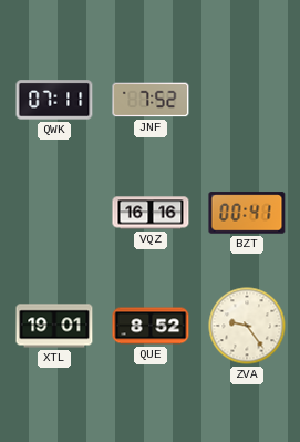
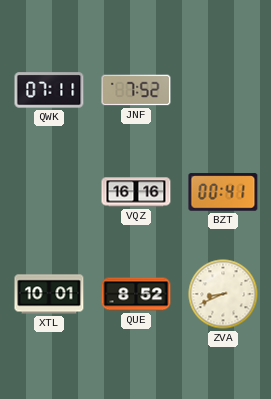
XTL: 19:01 -> 10:01 (49, 294)
ZVA: 9:24 -> 8:41 (223, 294)
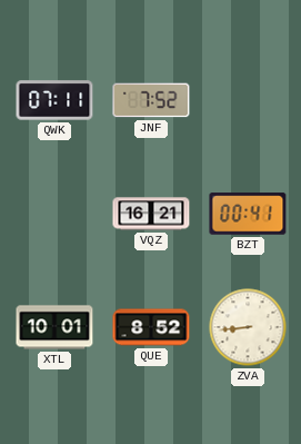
VQZ: 16:16 -> 16:21 (151, 214)
ZVA: 8:41 -> 8:44 (248, 327)
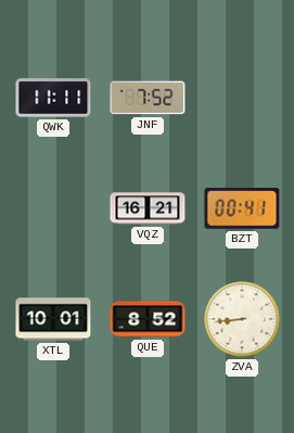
QWK: 07:11 -> 11:11 (53, 98)
